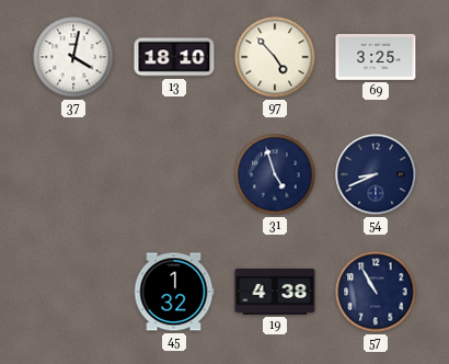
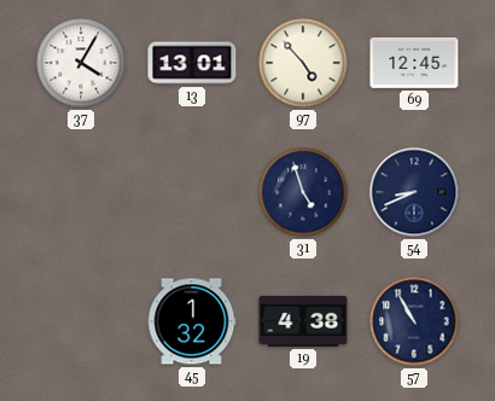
37: 4:02 -> 4:05 (81, 63)
13: 18:10 -> 13:01 (192, 63)
69: 3:25 -> 12:45 (414, 64)
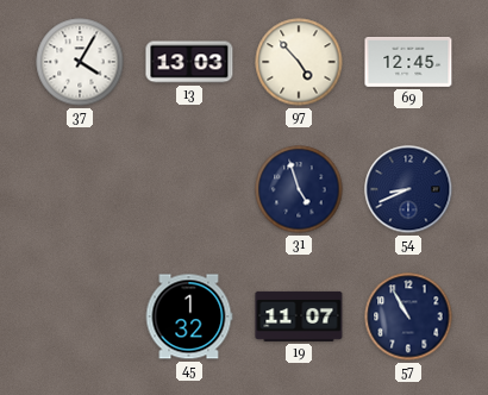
13: 13:01 -> 13:03 (189, 62)
19: 4:38 -> 11:07 (299, 316)
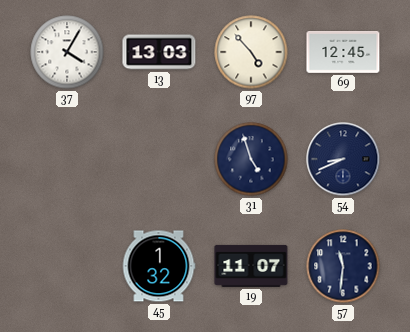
57: 10:55 -> 11:31 (343, 266)
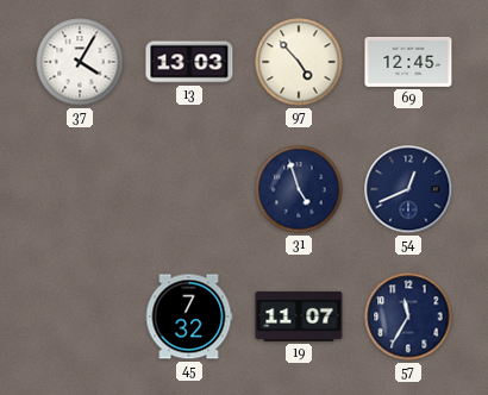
54: 8:41 -> 12:41 (408, 189)
45: 1:32 -> 7:32 (189, 316)
57: 11:31 -> 11:35 (408, 316)
